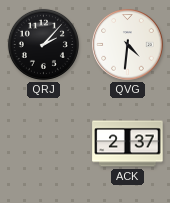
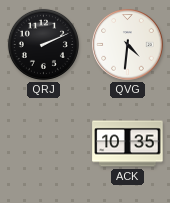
QRJ: 2:07 -> 2:11 (43, 44)
ACK: 2:37 -> 10:35 (128, 144)
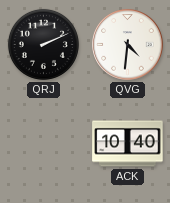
ACK: 10:35 -> 10:40 (128, 144)
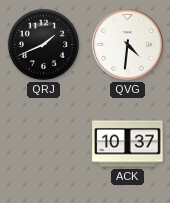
QRJ: 2:11 -> 1:41 (43, 44)
ACK: 10:40 -> 10:37 (128, 144)
